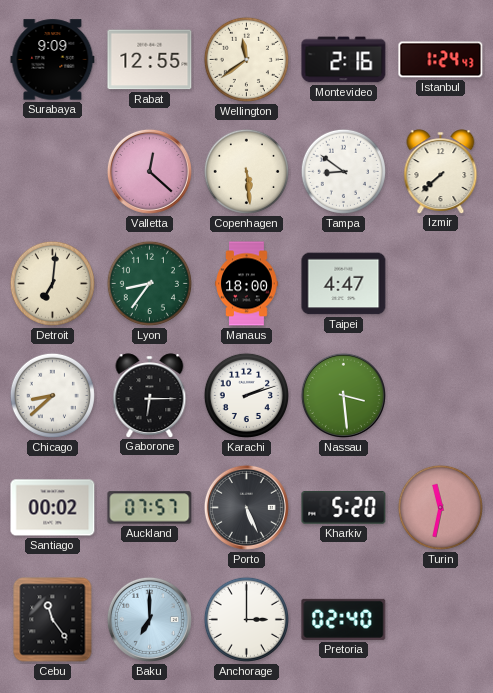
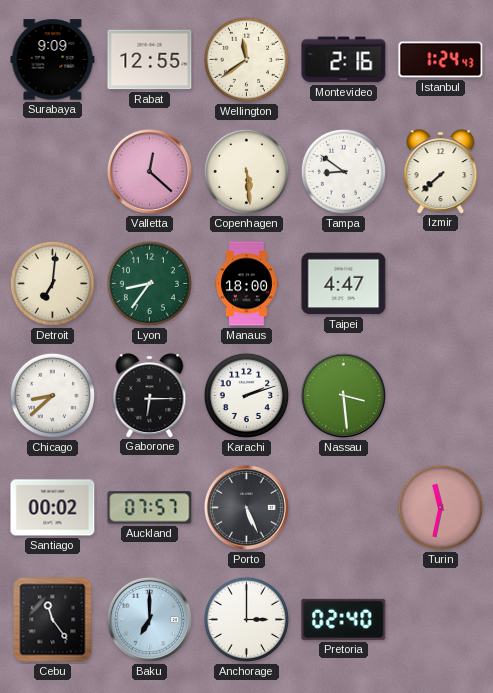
Kharkiv: 5:20 -> none (344, 508)
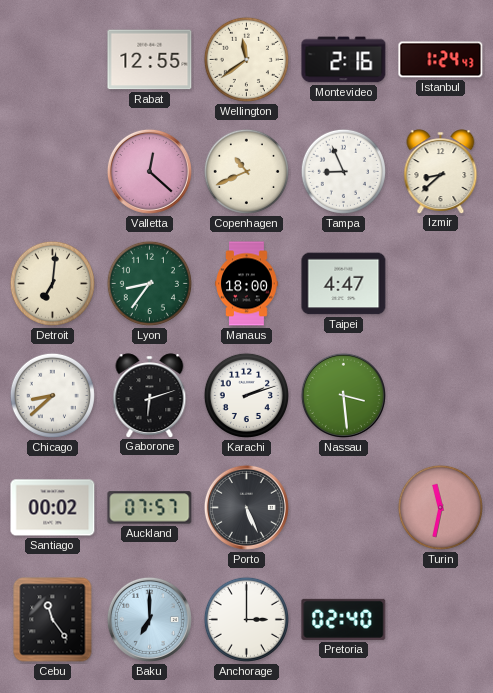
Surabaya: 9:09 -> none (53, 60)
Copenhagen: 5:29 -> 10:41 (246, 171)
Tampa: 8:51 -> 8:56 (343, 171)
Izmir: 7:38 -> 8:38 (441, 171)
Gaborone: 6:15 -> 6:12 (150, 395)
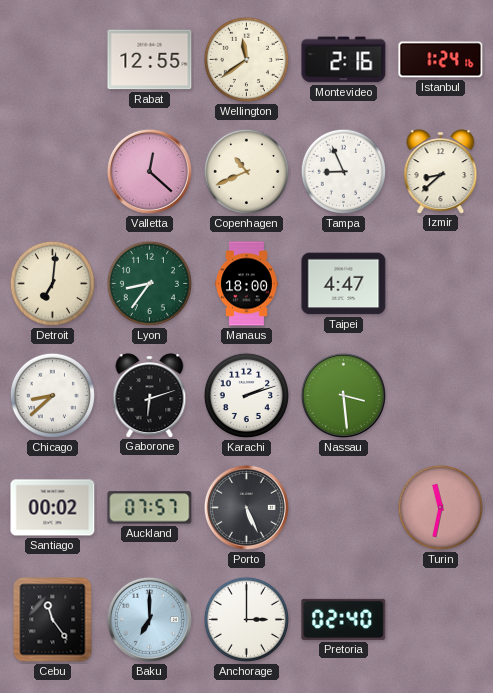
Istanbul: 1:24:43 -> 1:24:16 (441, 60)
